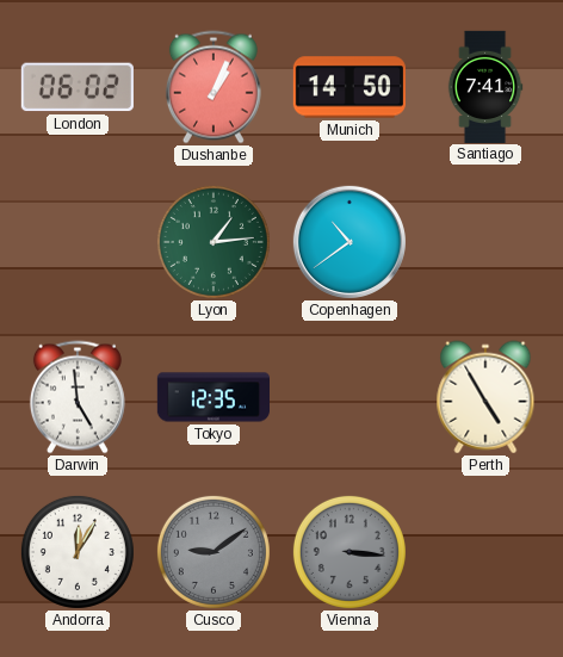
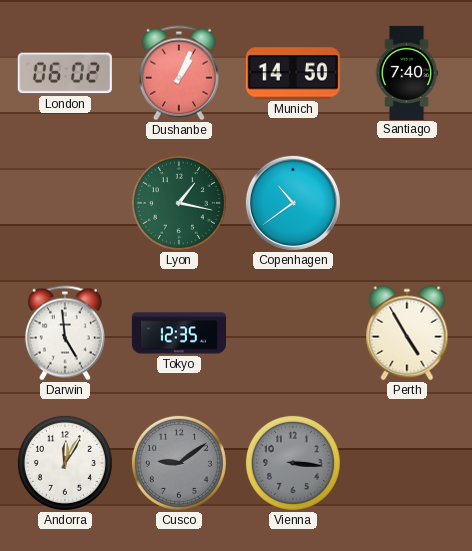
Santiago: 7:41 -> 7:40 (407, 72)
Lyon: 1:14 -> 1:17 (179, 203)
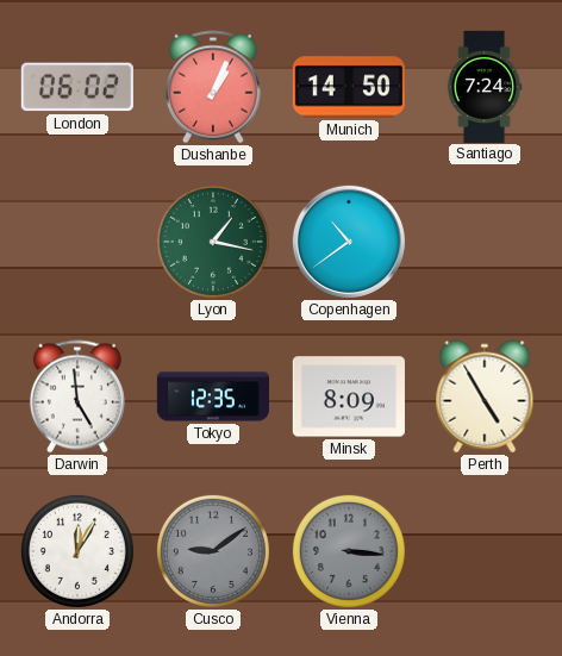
Santiago: 7:40 -> 7:24 (485, 86)
Minsk: none -> 8:09 (349, 396)
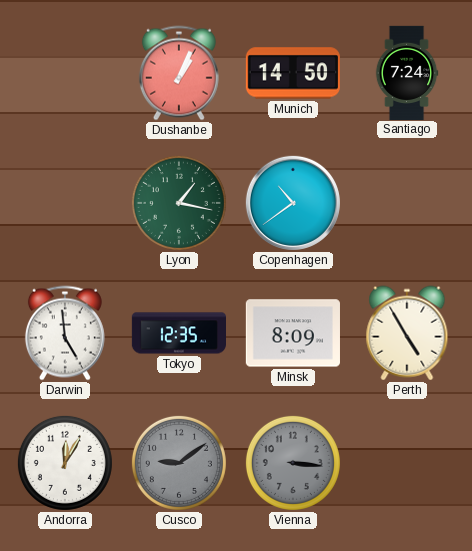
London: 06:02 -> none (77, 87)
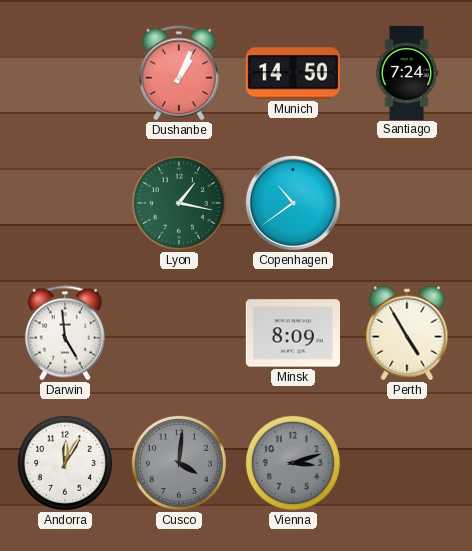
Tokyo: 12:35 -> none (178, 333)
Cusco: 9:09 -> 4:01 (179, 463)
Vienna: 3:16 -> 3:12 (293, 463)
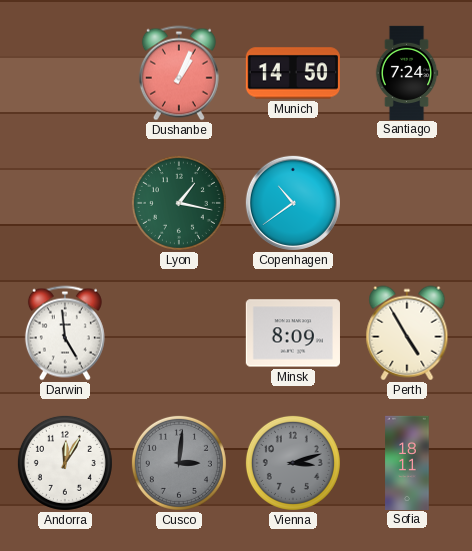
Cusco: 4:01 -> 3:01 (179, 463)
Sofia: none -> 18:11 (407, 462)
